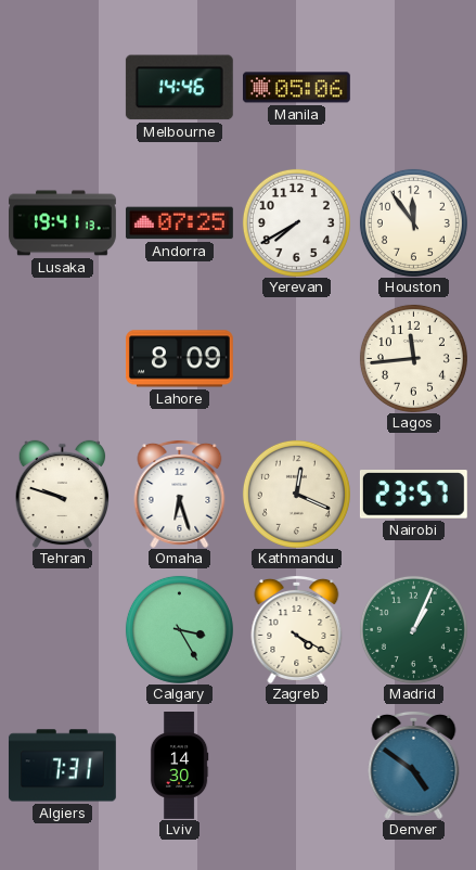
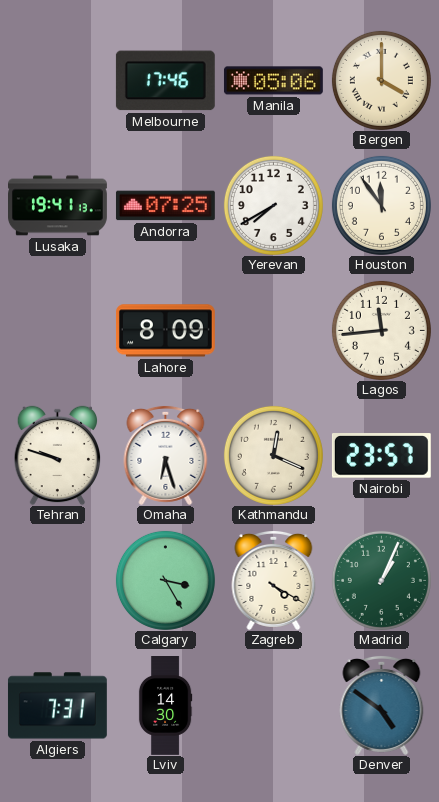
Melbourne: 14:46 -> 17:46 (165, 81)
Bergen: none -> 4:00 (381, 80)
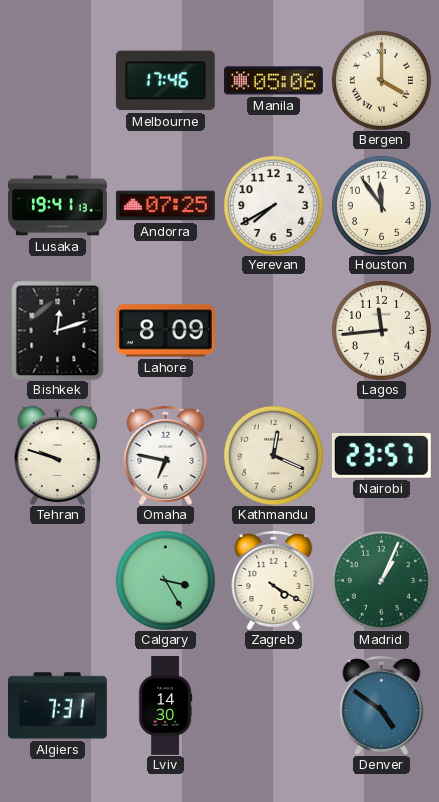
Bishkek: none -> 12:12 (58, 330)
Omaha: 6:27 -> 6:47 (166, 455)
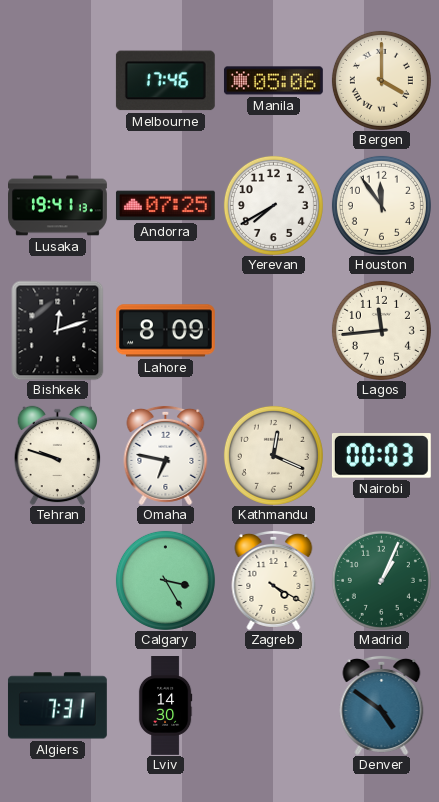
Nairobi: 23:57 -> 00:03 (381, 456)
